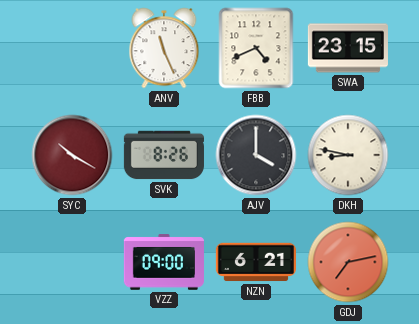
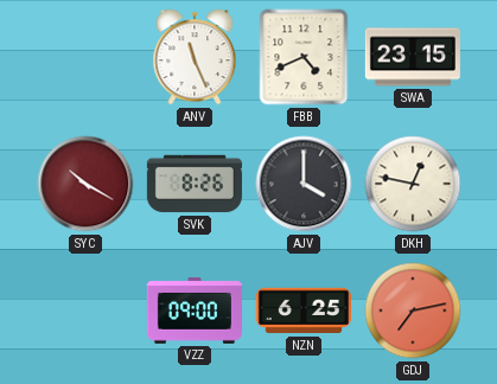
DKH: 8:47 -> 12:47 (413, 184)
NZN: 6:21 -> 6:25 (304, 311)
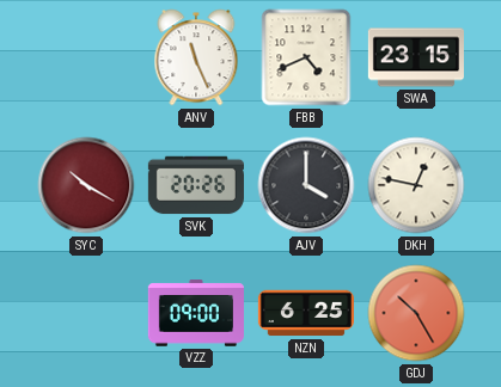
SVK: 8:26 -> 20:26 (196, 185)
GDJ: 7:13 -> 10:25 (416, 313)
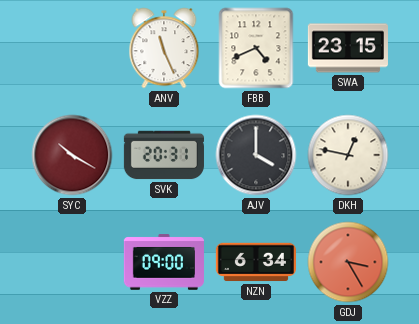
SVK: 20:26 -> 20:31 (164, 155)
NZN: 6:25 -> 6:34 (256, 262)
GDJ: 10:25 -> 3:25 (348, 262)
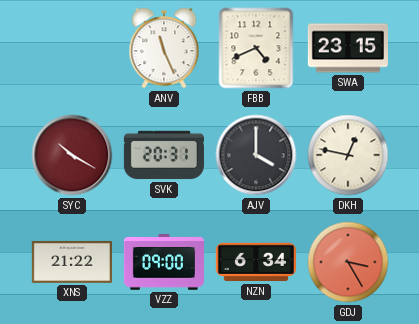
XNS: none -> 21:22 (72, 262)
